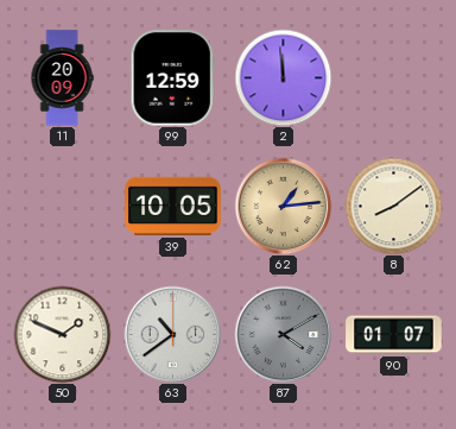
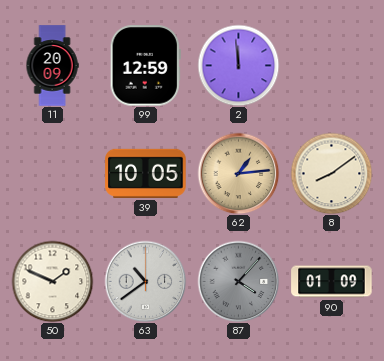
87: 4:10 -> 4:07 (238, 281)
90: 01:07 -> 01:09 (332, 282)
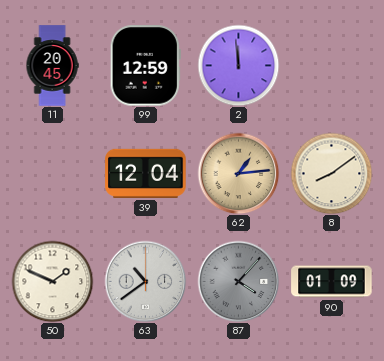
11: 20:09 -> 20:45 (52, 66)
39: 10:05 -> 12:04 (146, 173)
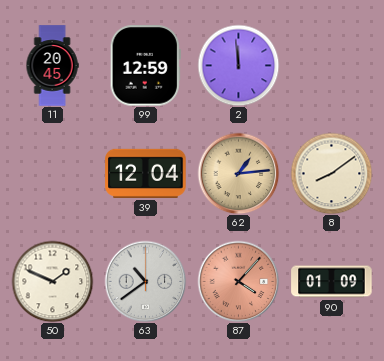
87 dial: grey -> salmon (238, 281)
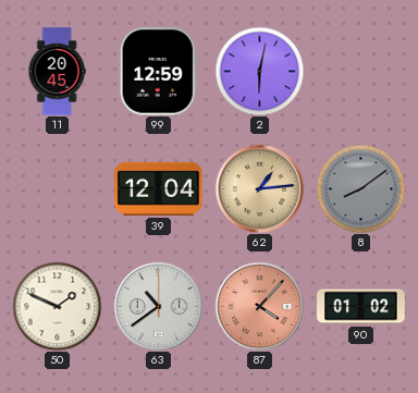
2: 11:59 -> 6:02 (259, 71)
8 dial: cream -> grey (360, 188)
90: 01:09 -> 01:02 (361, 307)
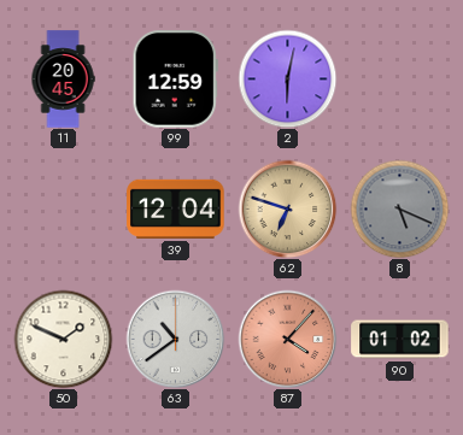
62: 1:14 -> 6:48 (287, 208)
8: 8:09 -> 5:19 (399, 208)
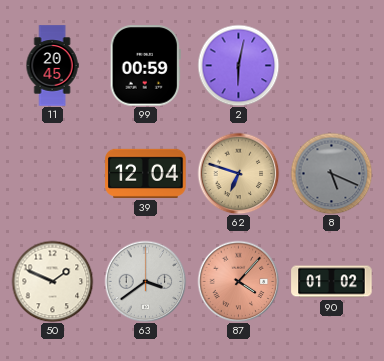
99: 12:59 -> 00:59 (145, 66)
63: 10:39 -> 3:39 (145, 281)
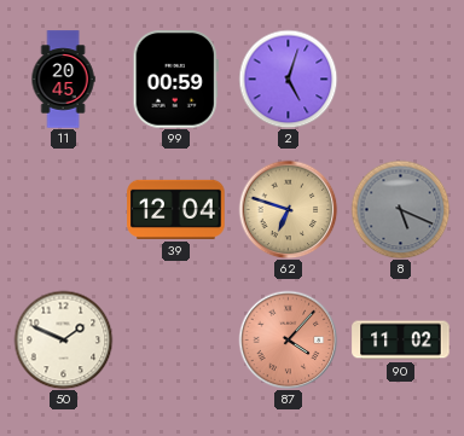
2: 6:02 -> 5:03 (288, 79)
63: 3:39 -> none (145, 281)
90: 01:02 -> 11:02 (401, 341)
